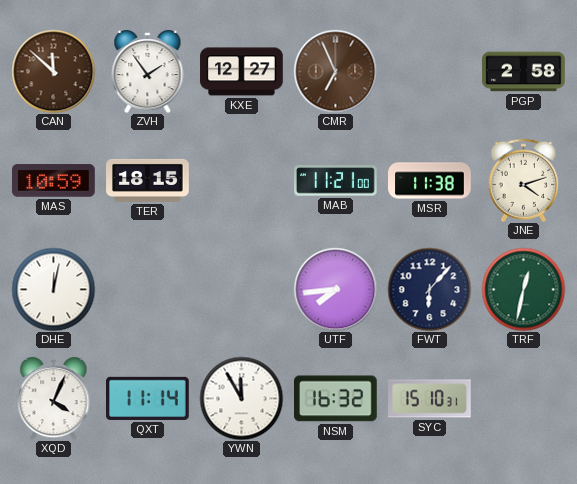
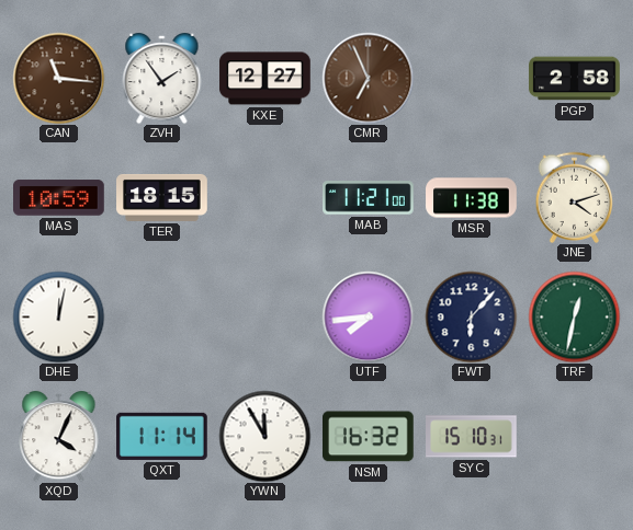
CAN: 11:52 -> 11:16 (58, 78)
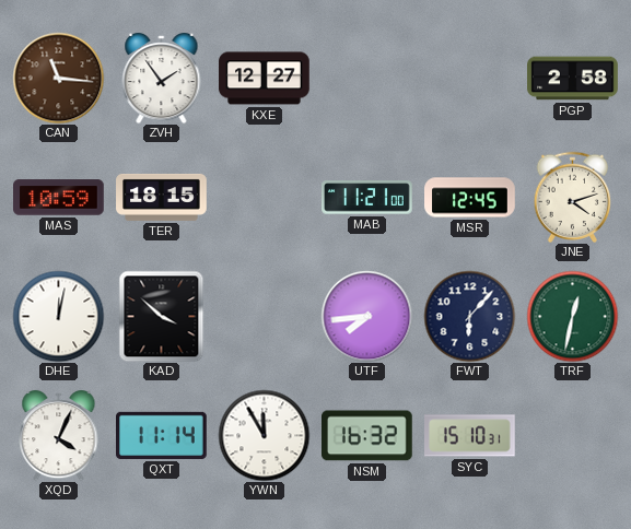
CMR: 6:56 -> none (368, 78)
MSR: 11:38 -> 12:45 (470, 198)
KAD: none -> 3:52 (162, 316)
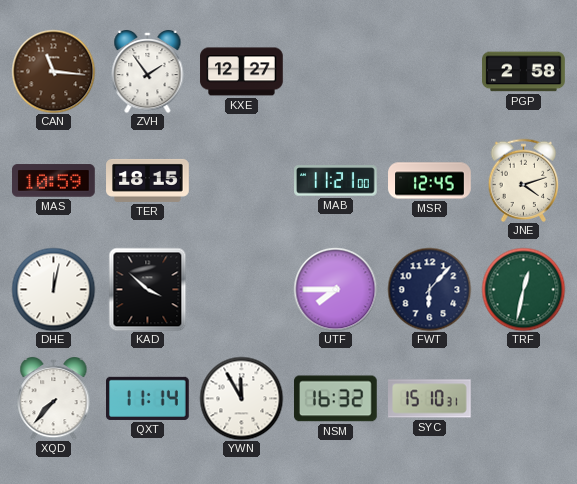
UTF: 7:44 -> 7:45 (335, 289)
XQD: 4:04 -> 7:37 (54, 398)
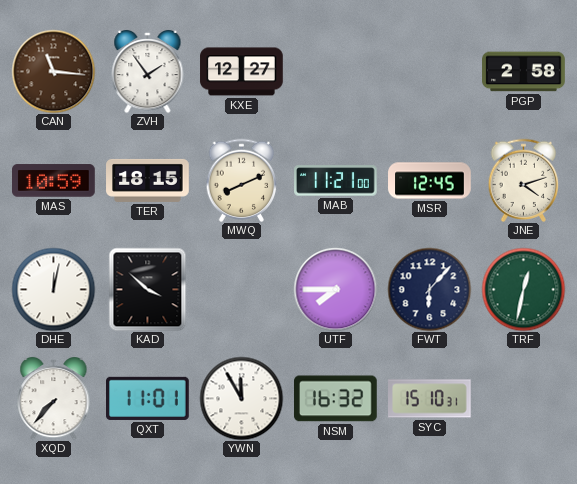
MWQ: none -> 8:11 (242, 180)
QXT: 11:14 -> 11:01 (148, 398)
